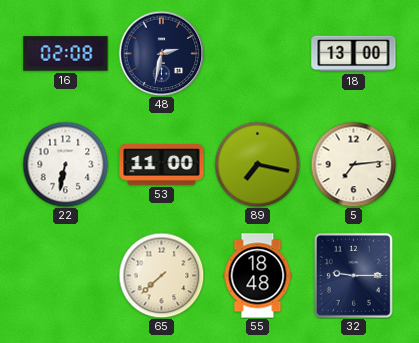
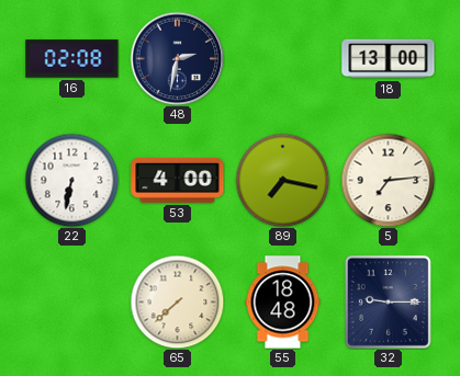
53: 11:00 -> 4:00 (178, 180)
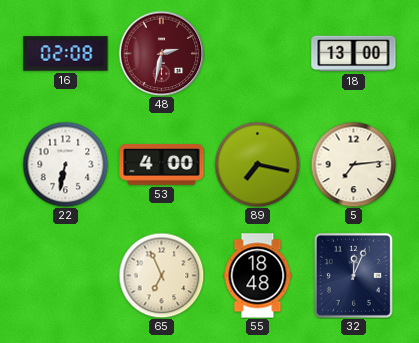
48 dial: navy -> burgundy (161, 53)
65: 7:38 -> 6:56 (161, 275)
32: 9:15 -> 12:04 (353, 275)
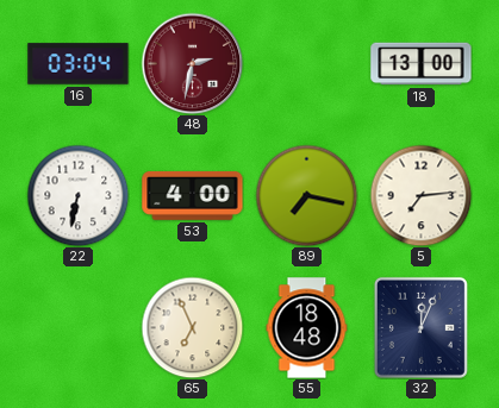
16: 02:08 -> 03:04 (79, 64)
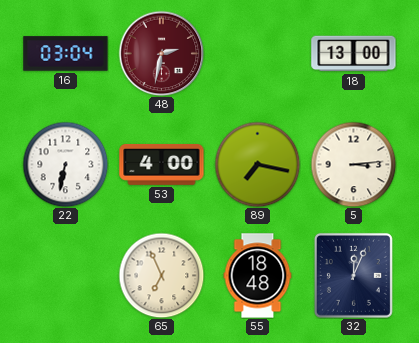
5: 7:14 -> 3:14 (353, 164)
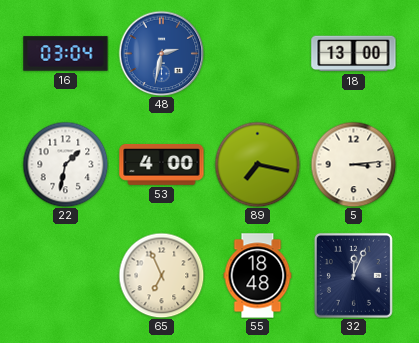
48 dial: burgundy -> blue (161, 53)
22: 6:32 -> 1:32 (65, 164)
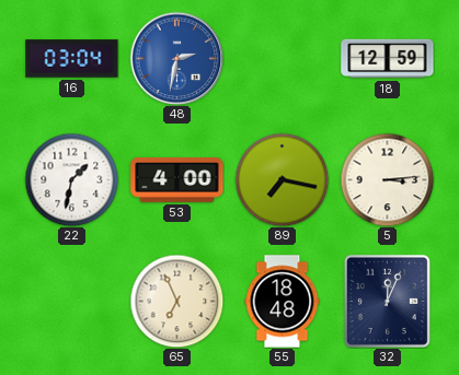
18: 13:00 -> 12:59 (388, 59)
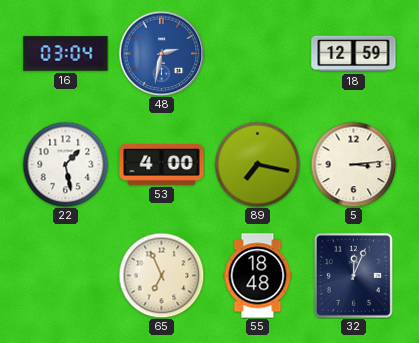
22: 1:32 -> 1:28 (65, 164)
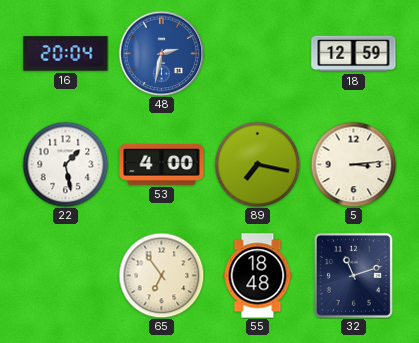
16: 03:04 -> 20:04 (66, 54)
65: 6:56 -> 6:54 (161, 275)
32: 12:04 -> 11:12 (353, 275)
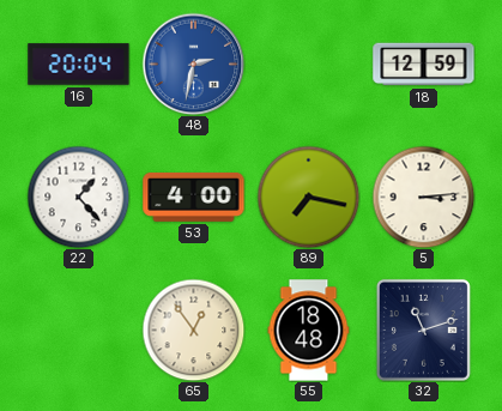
22: 1:28 -> 1:23 (78, 197)
65: 6:54 -> 12:54 (193, 330)
